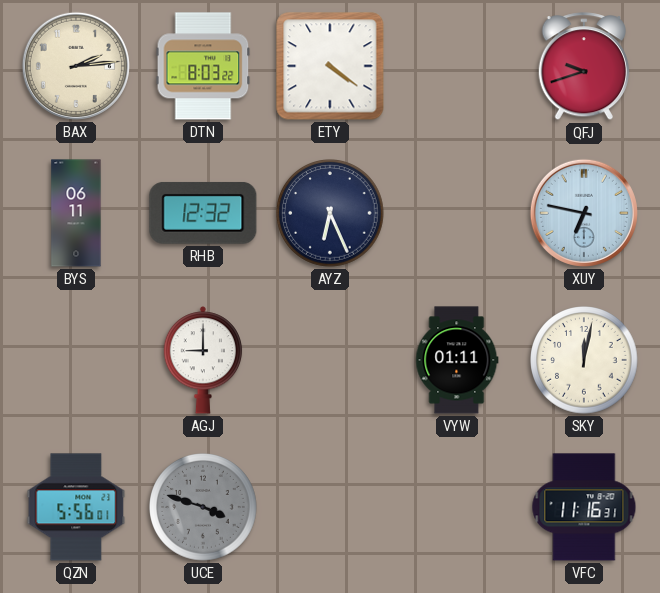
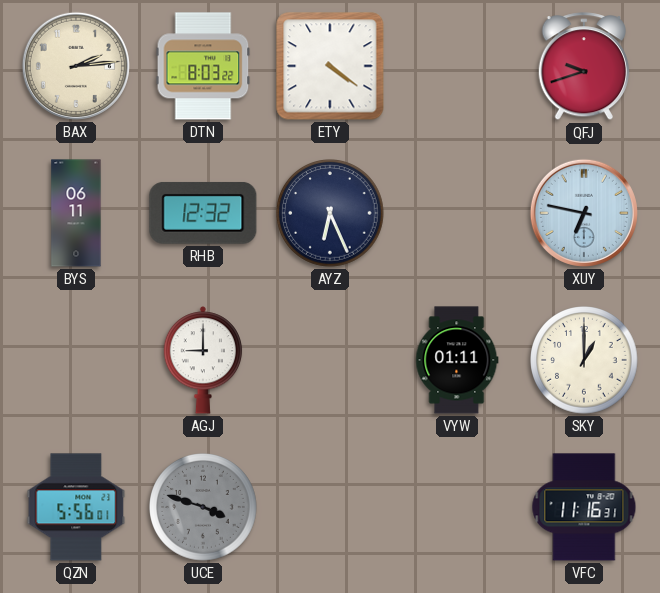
SKY: 12:02 -> 1:00 (584, 360)
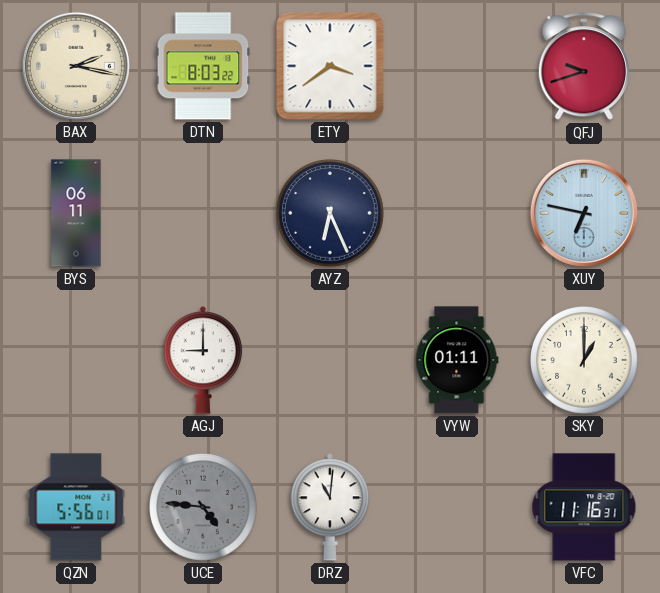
BAX: 2:14 -> 2:17 (76, 66)
ETY: 4:21 -> 3:39 (330, 66)
RHB: 12:32 -> none (203, 213)
UCE: 3:48 -> 4:46 (203, 507)
DRZ: none -> 11:01 (330, 507)
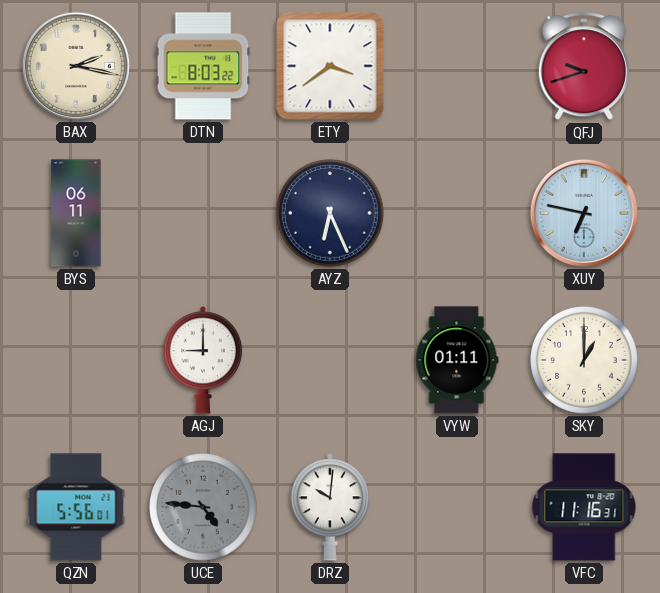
DRZ: 11:01 -> 10:01 (330, 507)
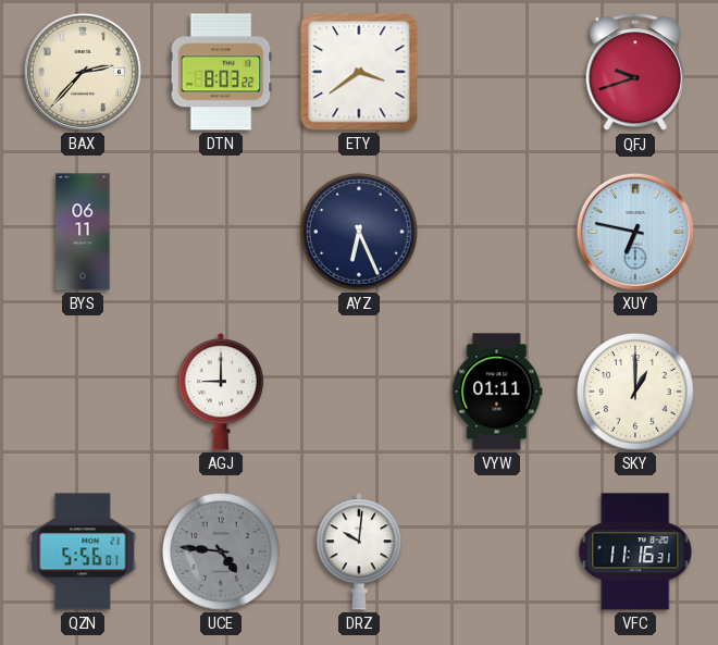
BAX: 2:17 -> 2:37 (83, 72)
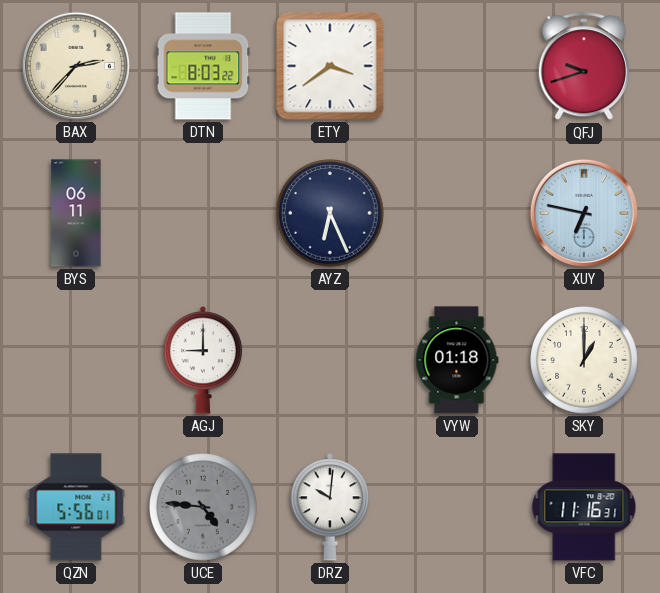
VYW: 01:11 -> 01:18 (457, 360)
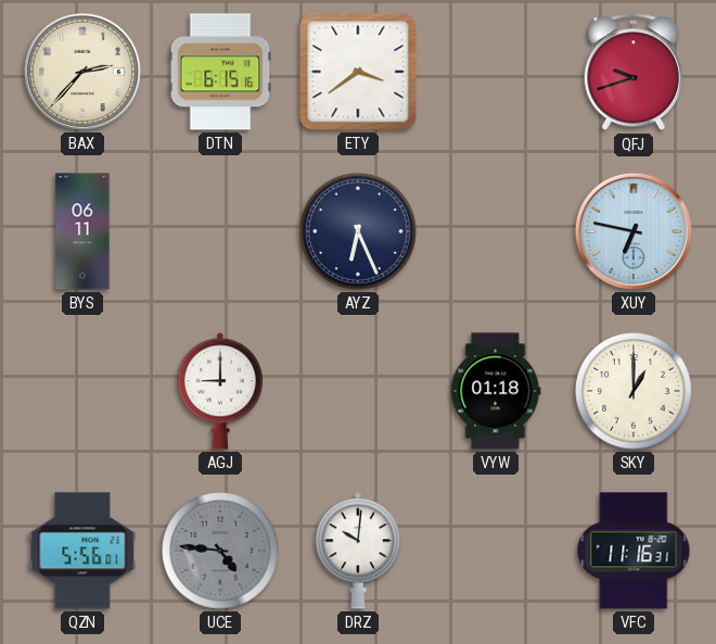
DTN: 8:03 -> 6:15 (220, 72)
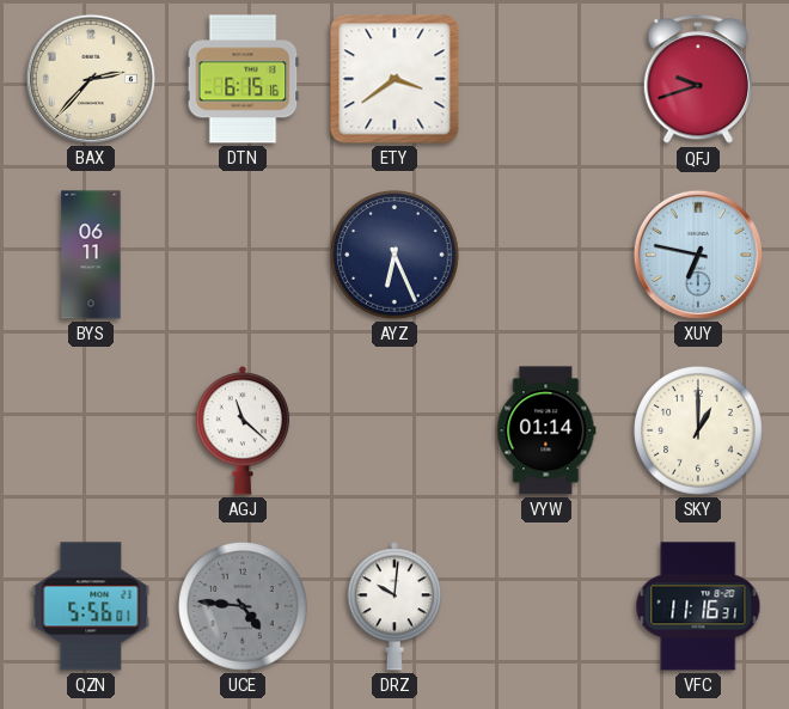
AGJ: 9:00 -> 11:22 (243, 430)
VYW: 01:18 -> 01:14 (546, 430)
